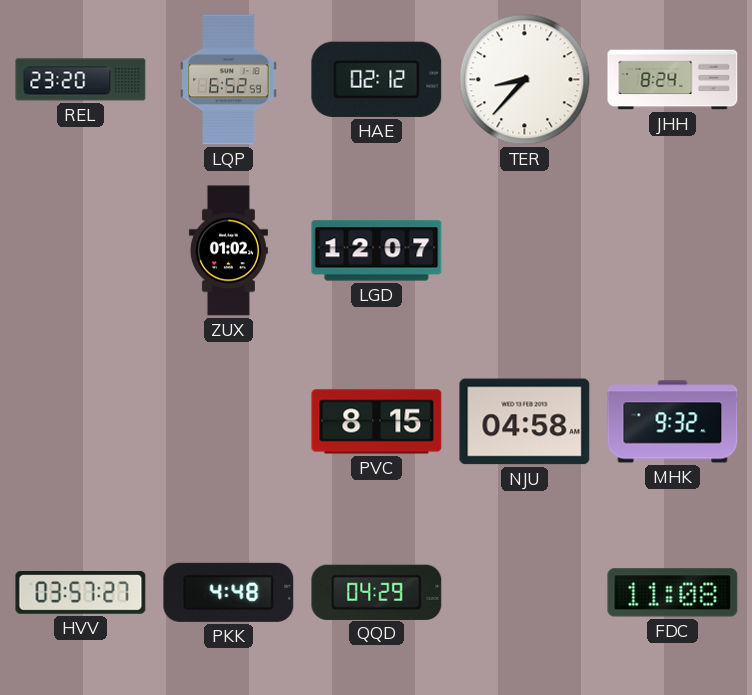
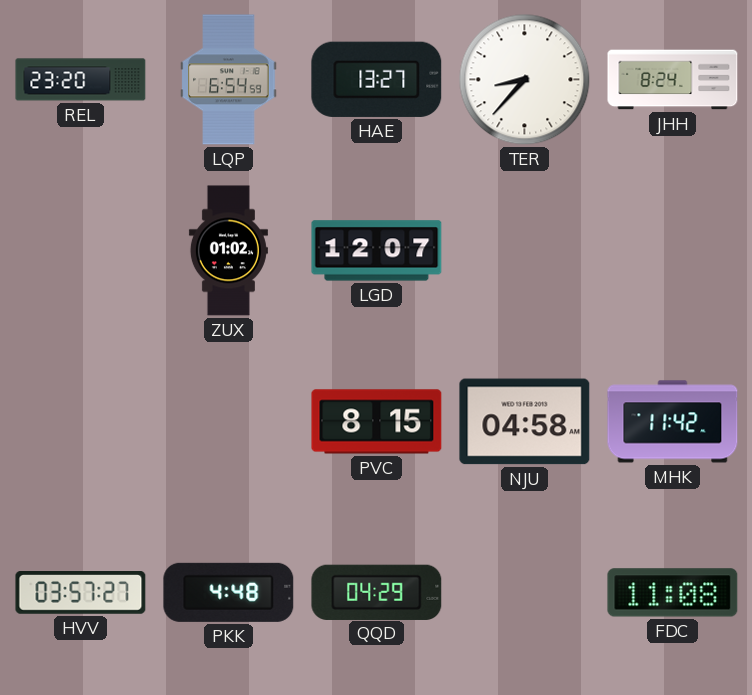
LQP: 6:52 -> 6:54 (229, 80)
HAE: 02:12 -> 13:27 (377, 79)
MHK: 9:32 -> 11:42 (673, 422)
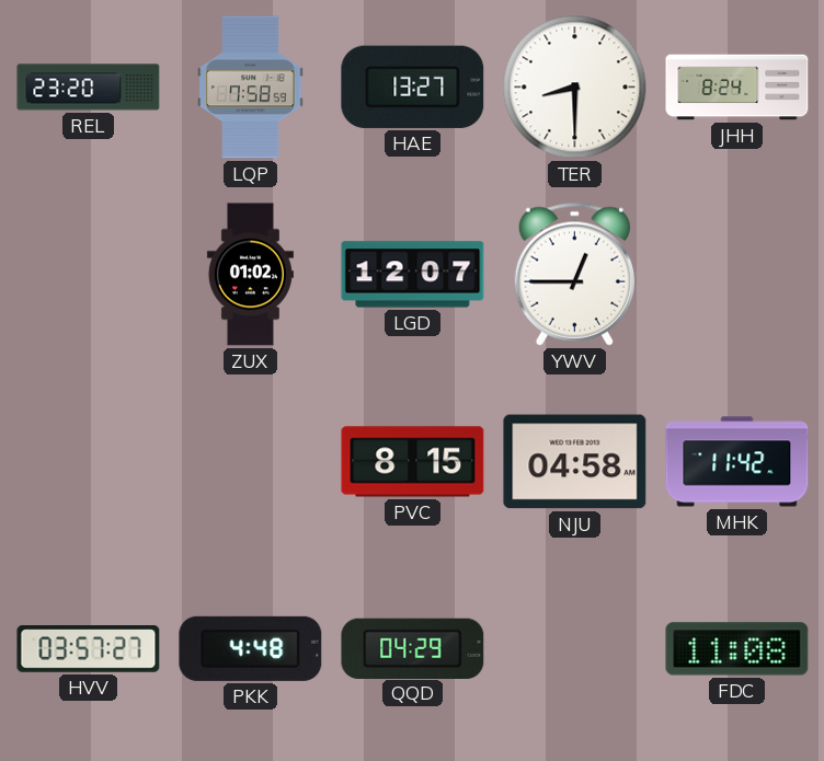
LQP: 6:54 -> 7:58 (251, 88)
TER: 8:37 -> 8:30 (575, 88)
YWV: none -> 12:45 (574, 274)
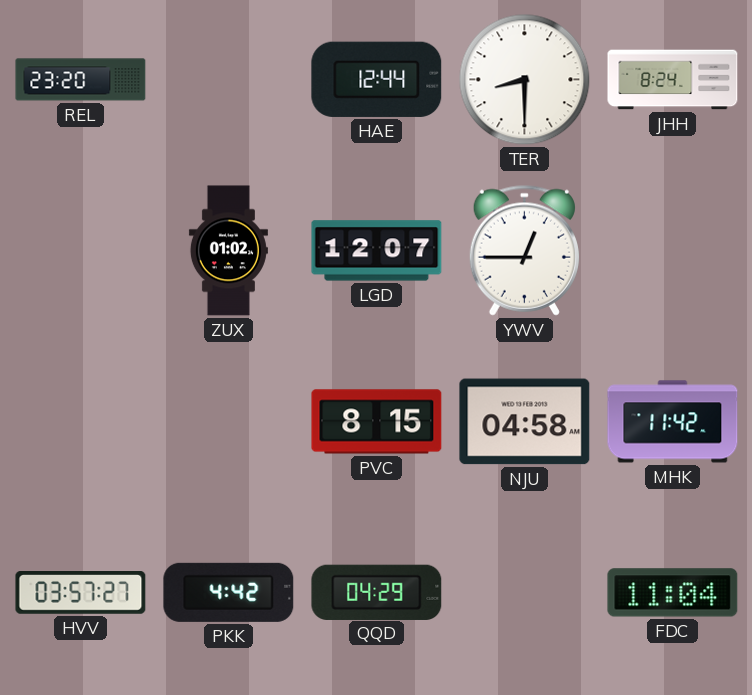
LQP: 7:58 -> none (251, 88)
HAE: 13:27 -> 12:44 (377, 79)
PKK: 4:48 -> 4:42 (229, 592)
FDC: 11:08 -> 11:04 (673, 593)
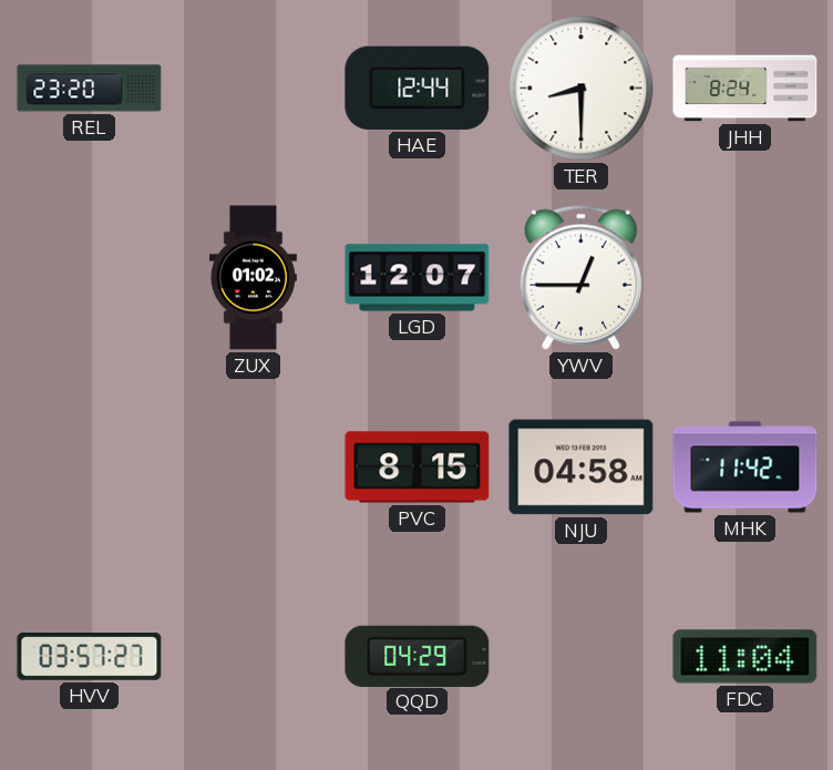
PKK: 4:42 -> none (229, 592)
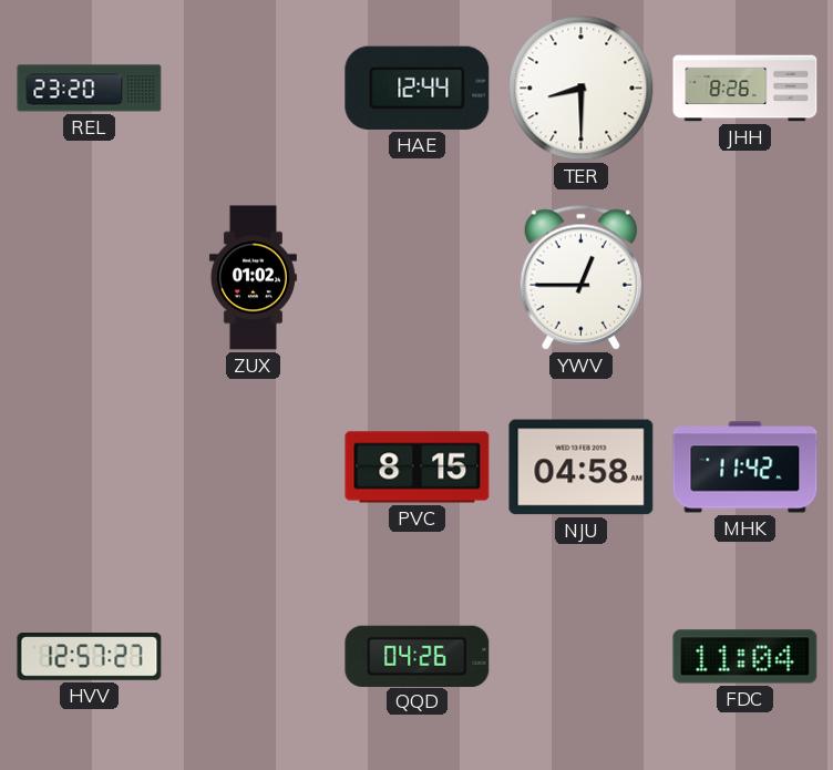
JHH: 8:24 -> 8:26 (745, 89)
LGD: 12:07 -> none (418, 278)
HVV: 03:57 -> 12:57 (90, 657)
QQD: 04:29 -> 04:26 (418, 656)
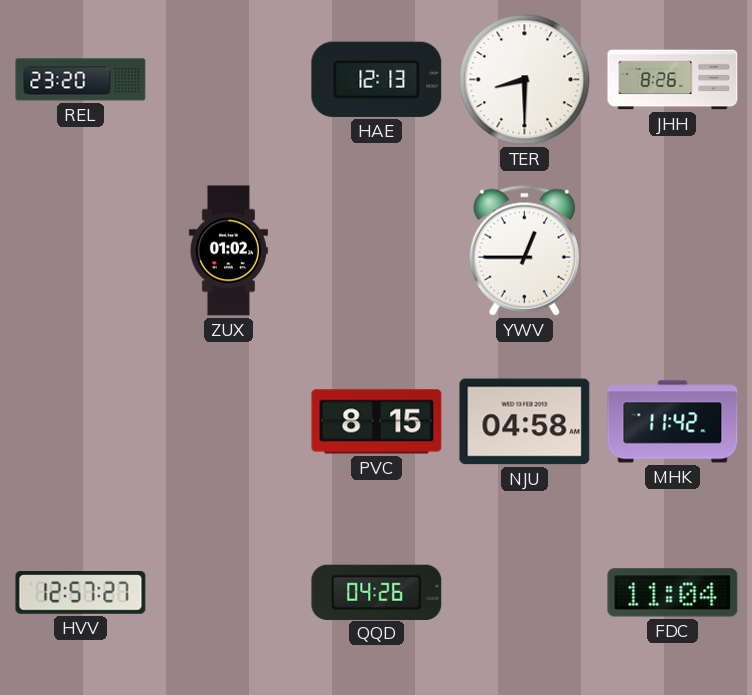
HAE: 12:44 -> 12:13 (377, 79)
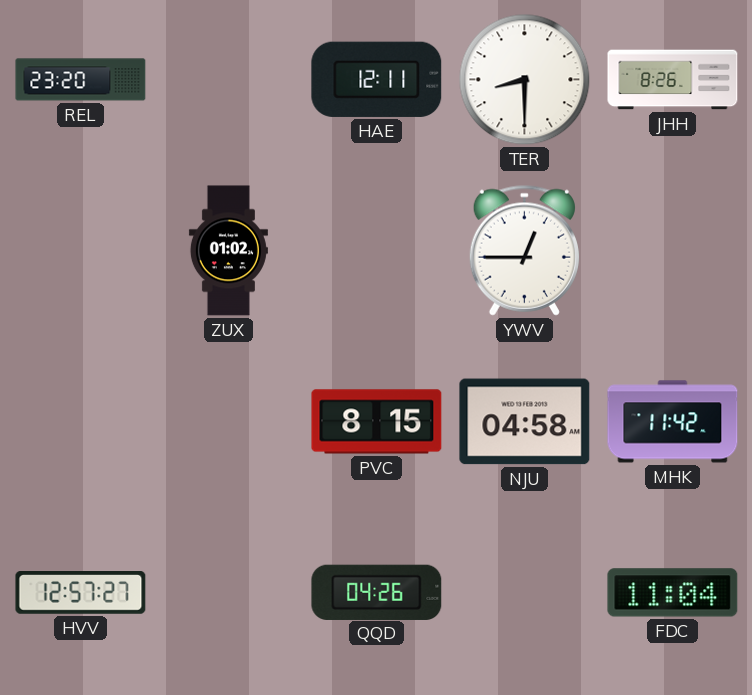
HAE: 12:13 -> 12:11 (377, 79)
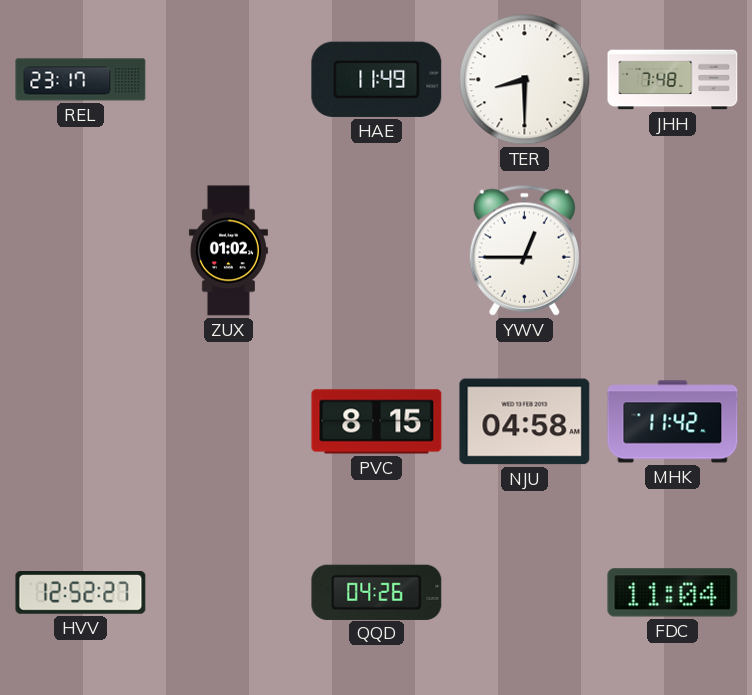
REL: 23:20 -> 23:17 (81, 80)
HAE: 12:11 -> 11:49 (377, 79)
JHH: 8:26 -> 7:48 (673, 80)
HVV: 12:57 -> 12:52 (81, 593)
